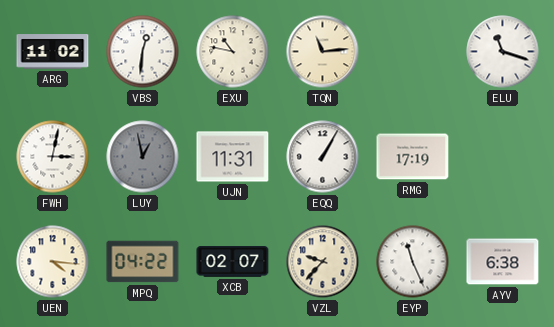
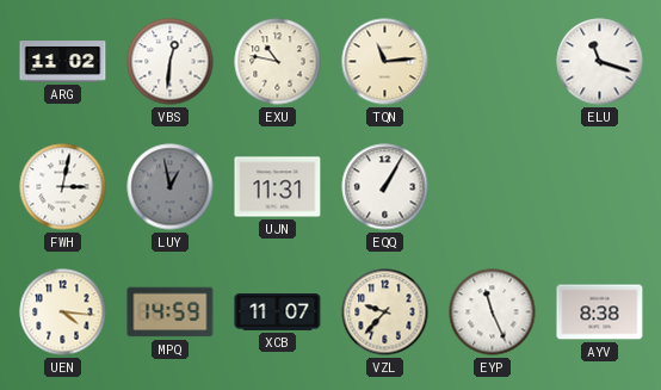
RMG: 17:19 -> none (413, 157)
MPQ: 04:22 -> 14:59 (171, 312)
XCB: 02:07 -> 11:07 (278, 312)
AYV: 6:38 -> 8:38 (600, 312)
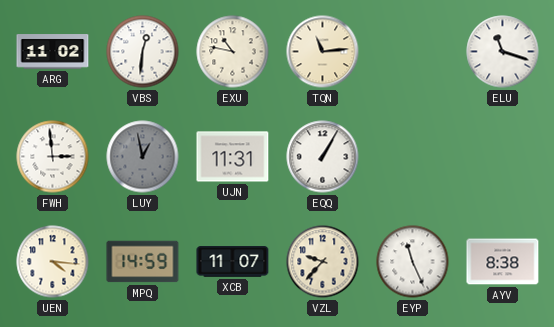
FWH: 3:02 -> 2:59 (53, 157)
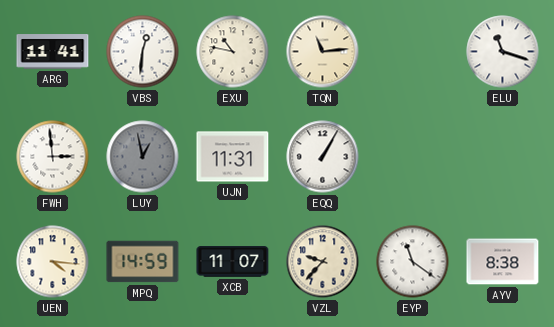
ARG: 11:02 -> 11:41 (53, 52)
EYP: 11:26 -> 11:21 (413, 262)
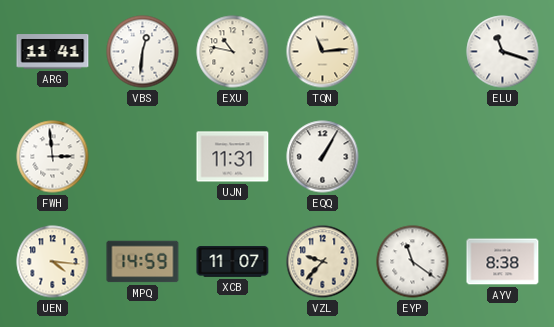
LUY: 12:58 -> none (143, 157)
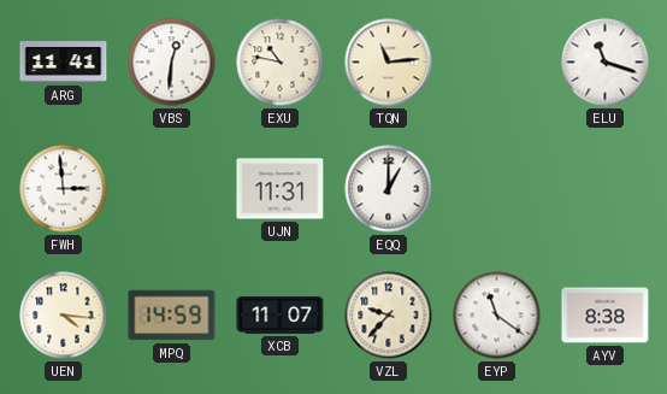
EQQ: 1:05 -> 1:00 (389, 189)
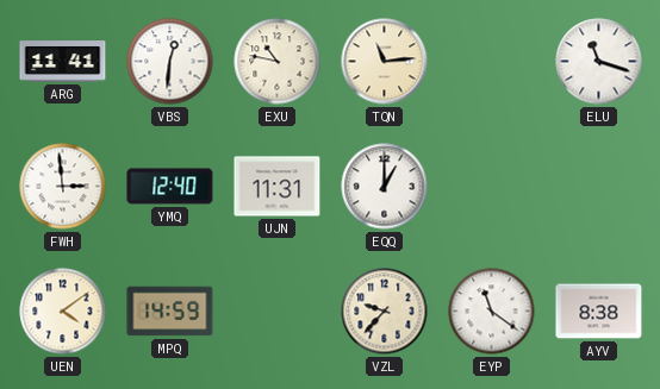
YMQ: none -> 12:40 (170, 187)
UEN: 4:16 -> 4:09 (63, 312)
XCB: 11:07 -> none (281, 316)
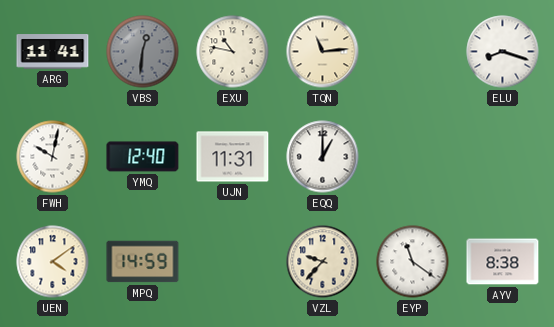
VBS dial: white -> grey (143, 52)
ELU: 11:18 -> 8:18 (503, 52)
FWH: 2:59 -> 10:02 (53, 157)
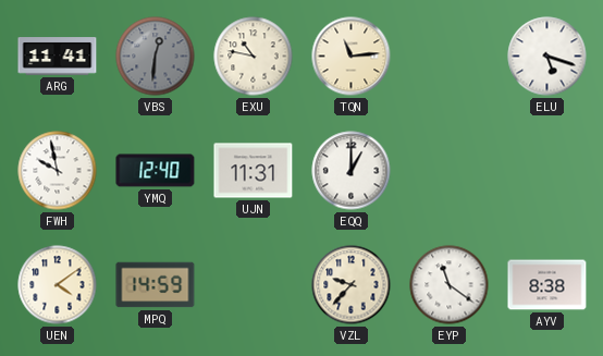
ELU: 8:18 -> 5:18 (547, 57)
FWH: 10:02 -> 9:58 (58, 171)
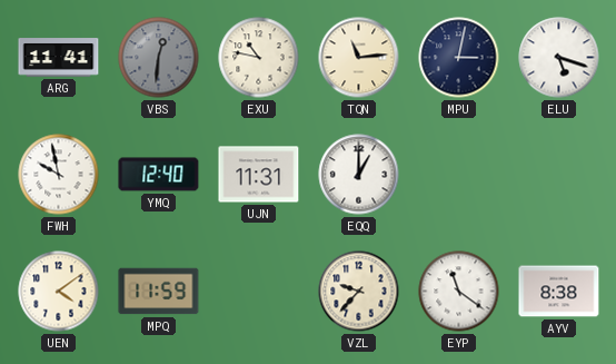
MPU: none -> 3:02 (459, 58)
MPQ: 14:59 -> 11:59 (159, 292)
